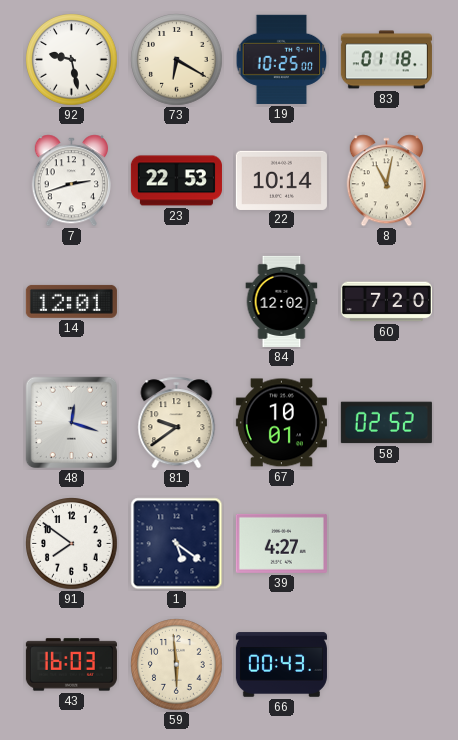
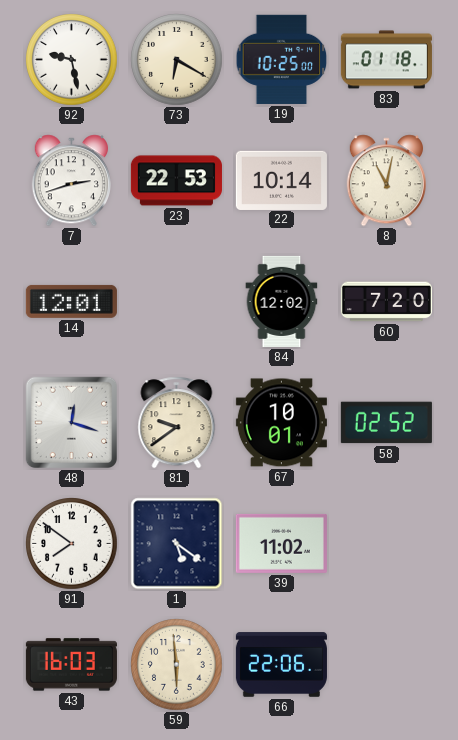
39: 4:27 -> 11:02 (281, 543)
66: 00:43 -> 22:06 (281, 665)
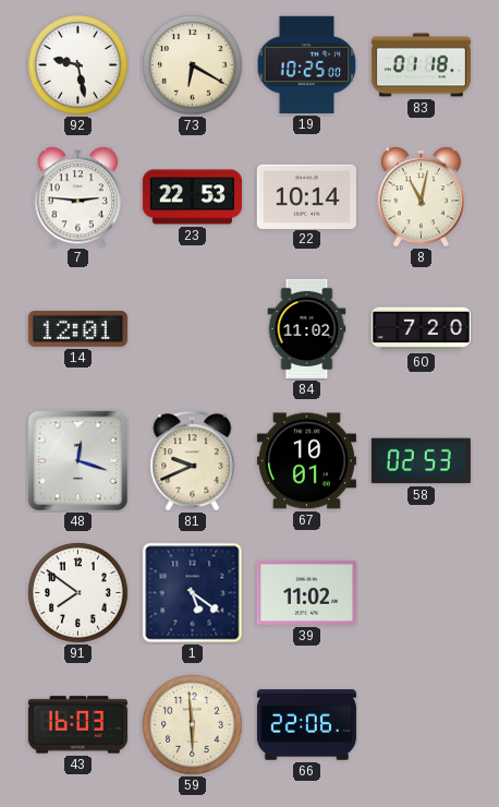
7: 2:42 -> 2:46 (77, 197)
84: 12:02 -> 11:02 (307, 328)
81: 9:39 -> 9:41 (193, 461)
58: 02:52 -> 02:53 (421, 461)
